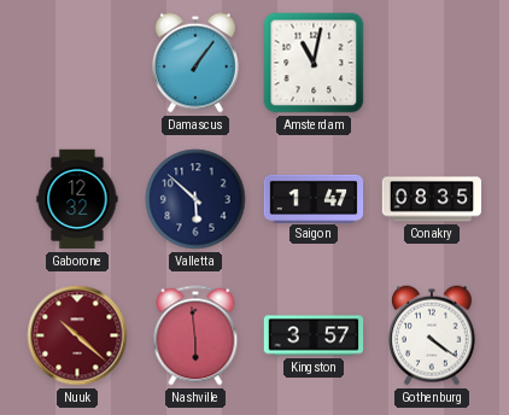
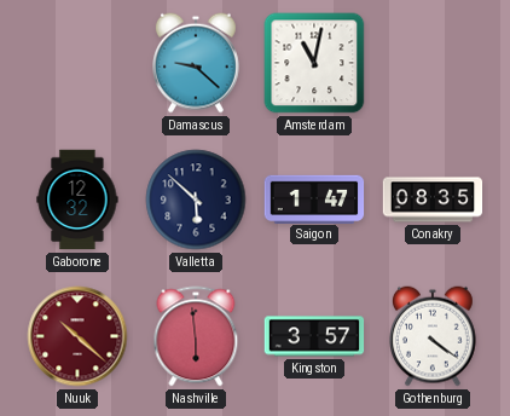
Damascus: 1:06 -> 9:22 (197, 63)
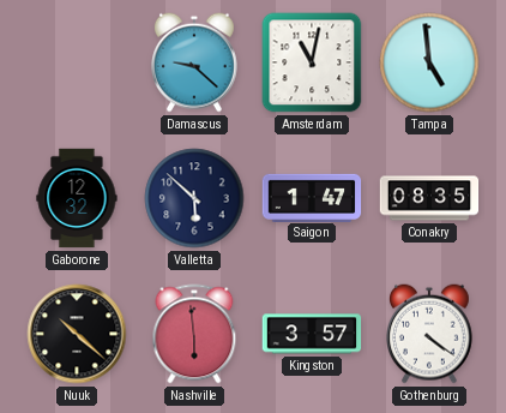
Tampa: none -> 4:59 (429, 62)
Nuuk dial: burgundy -> black (77, 334)
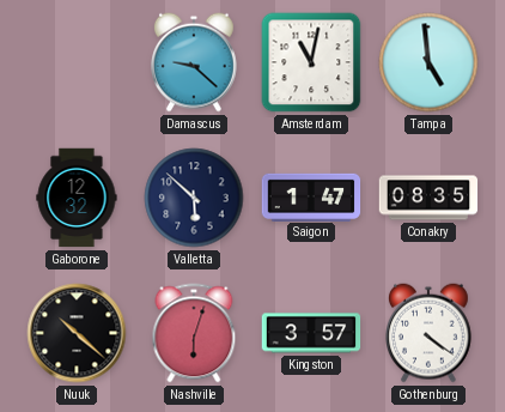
Nashville: 5:59 -> 6:03 (194, 333)
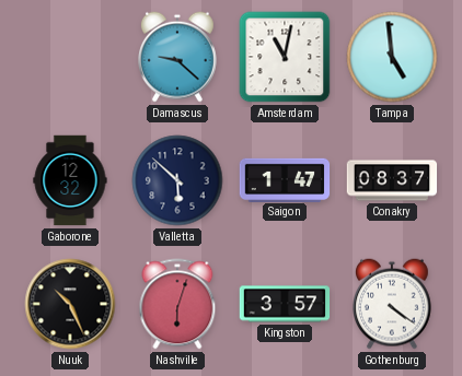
Conakry: 08:35 -> 08:37 (392, 180)
Nuuk: 10:22 -> 10:26 (70, 304)
